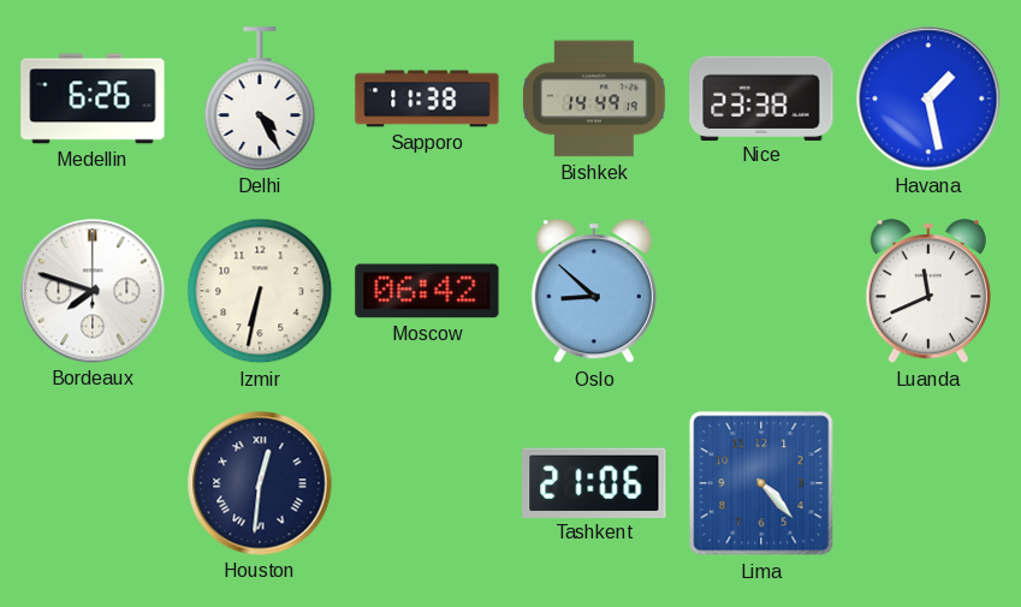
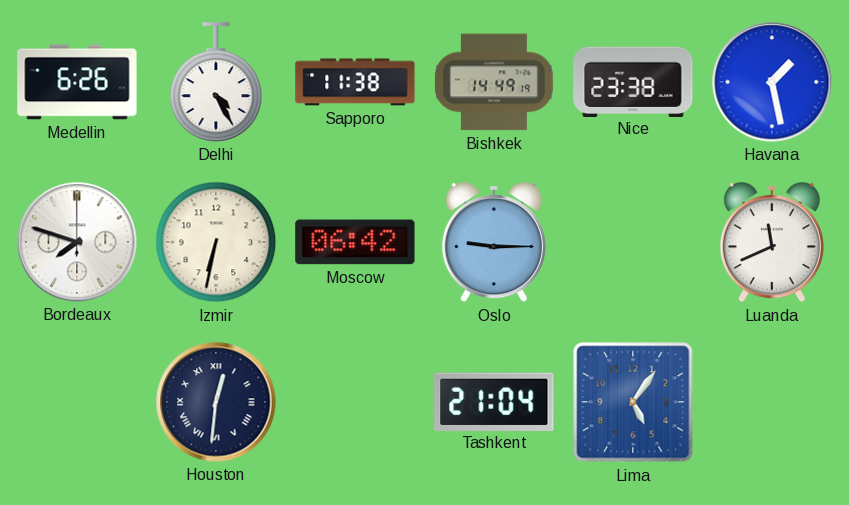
Oslo: 8:52 -> 9:15 (494, 243)
Tashkent: 21:06 -> 21:04 (494, 401)
Lima: 4:23 -> 5:06 (633, 402)
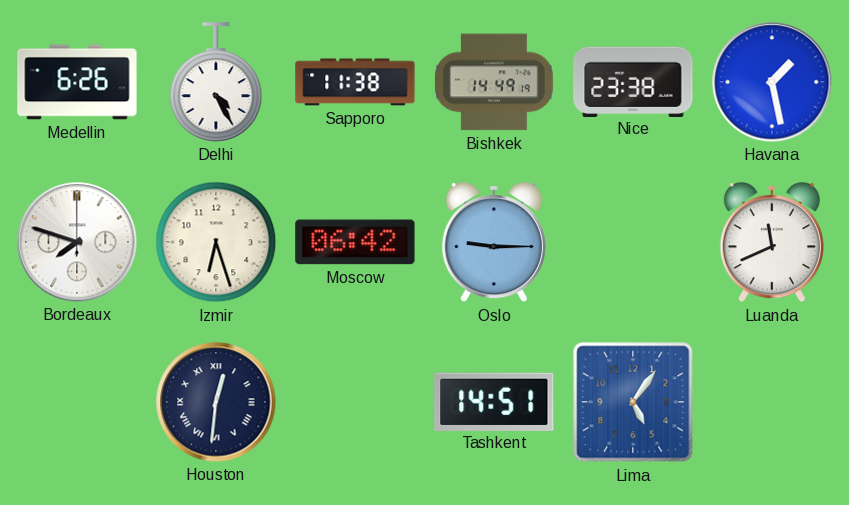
Izmir: 6:32 -> 6:27 (216, 242)
Tashkent: 21:04 -> 14:51 (494, 401)
